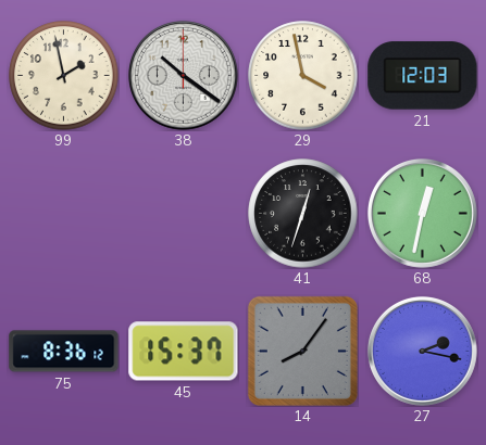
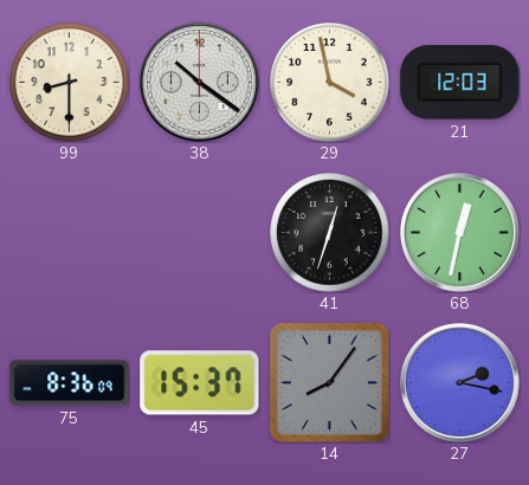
99: 1:58 -> 8:30 (70, 83)
75: 8:36:12 -> 8:36:09 (70, 383)
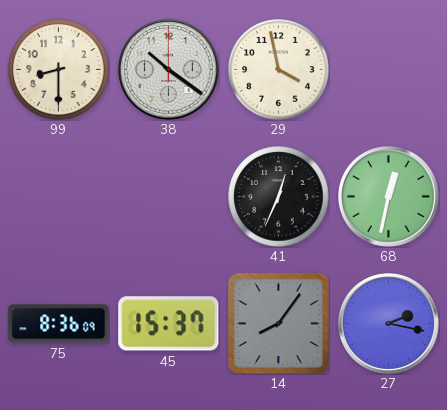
21: 12:03 -> none (460, 83)
41: 12:33 -> 12:34 (279, 197)
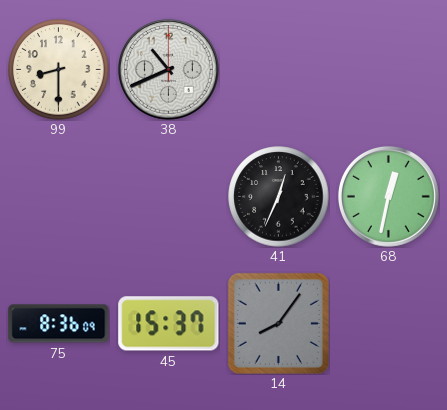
38: 10:21 -> 10:41 (168, 69)
29: 3:58 -> none (279, 70)
27: 2:17 -> none (388, 323)
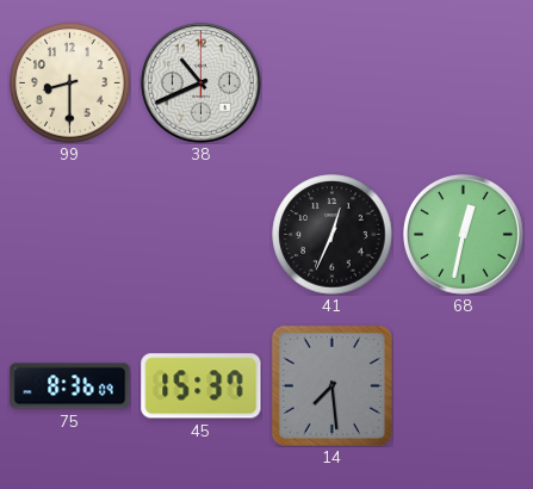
14: 8:06 -> 7:29 (331, 385)
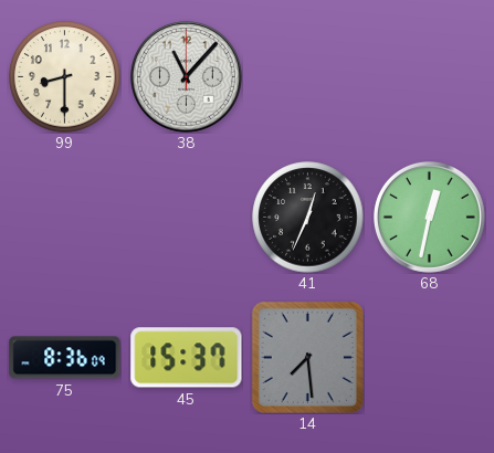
38: 10:41 -> 11:07 (186, 76)
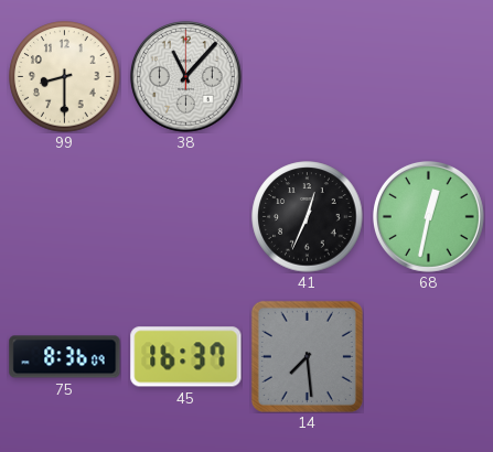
45: 15:37 -> 16:37 (186, 357)
